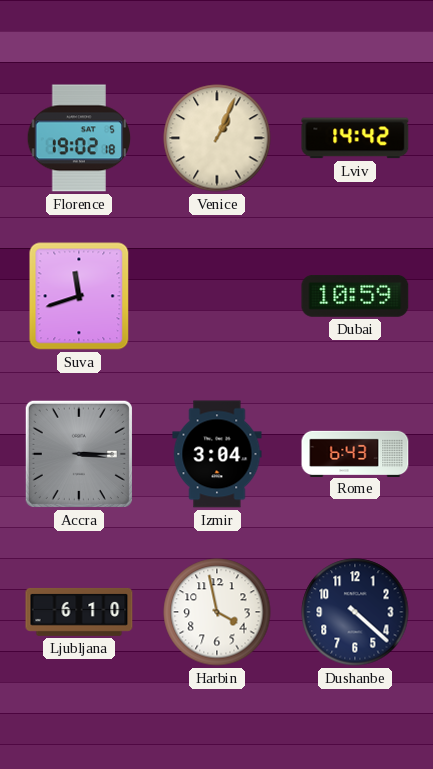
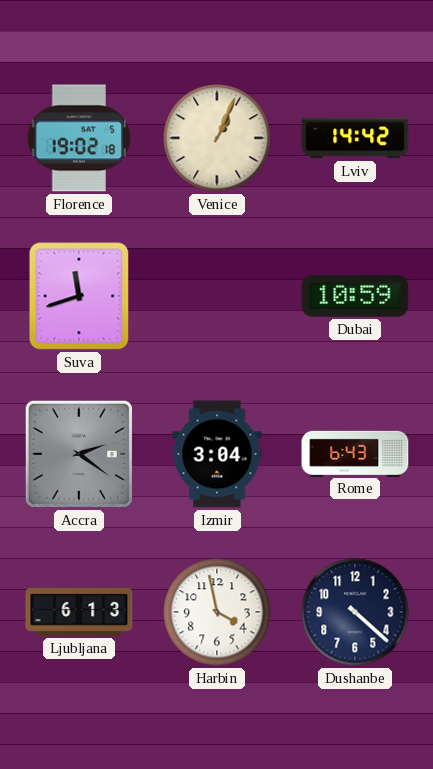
Accra: 3:15 -> 2:21 (79, 454)
Ljubljana: 6:10 -> 6:13 (79, 612)
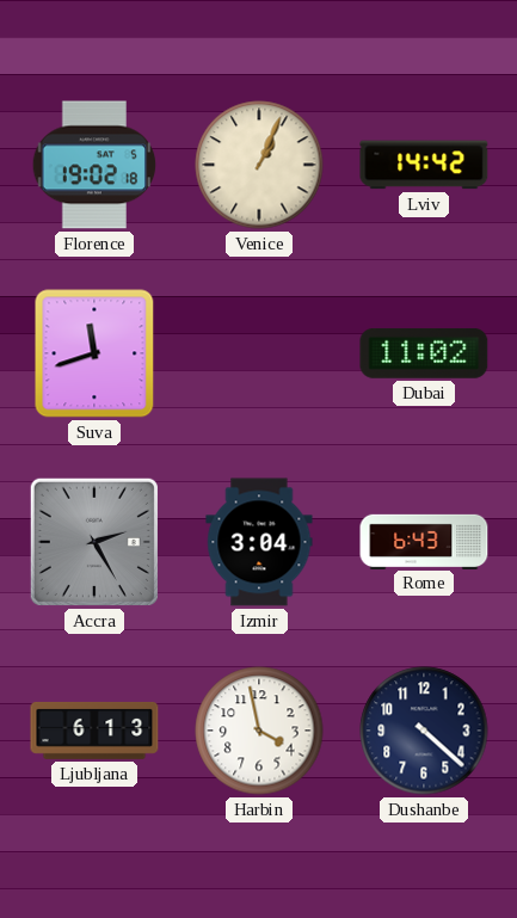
Dubai: 10:59 -> 11:02 (424, 353)
Accra: 2:21 -> 2:25 (94, 542)
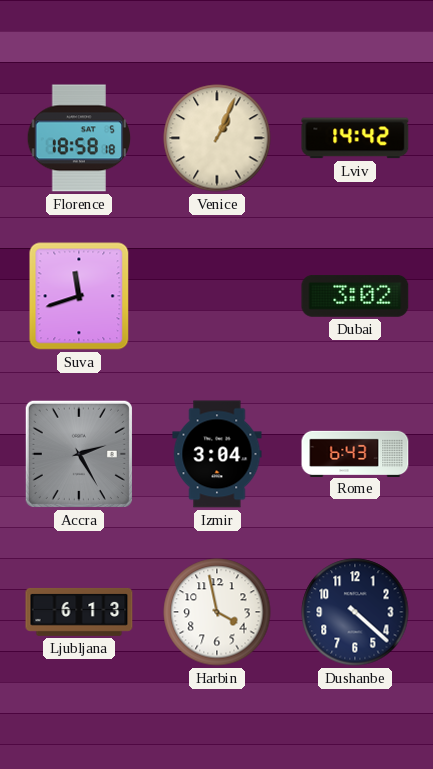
Florence: 19:02 -> 18:58 (79, 138)
Dubai: 11:02 -> 3:02 (355, 296)
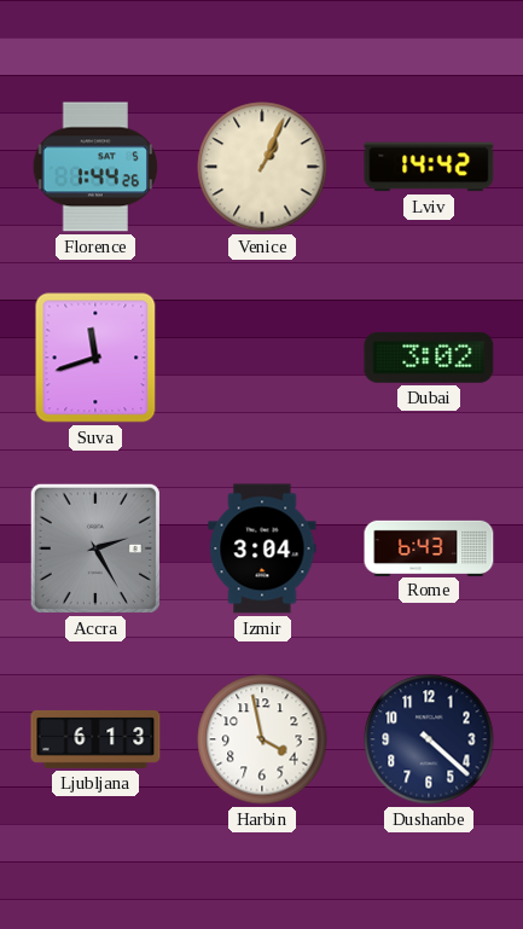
Florence: 18:58 -> 1:44 (95, 167)
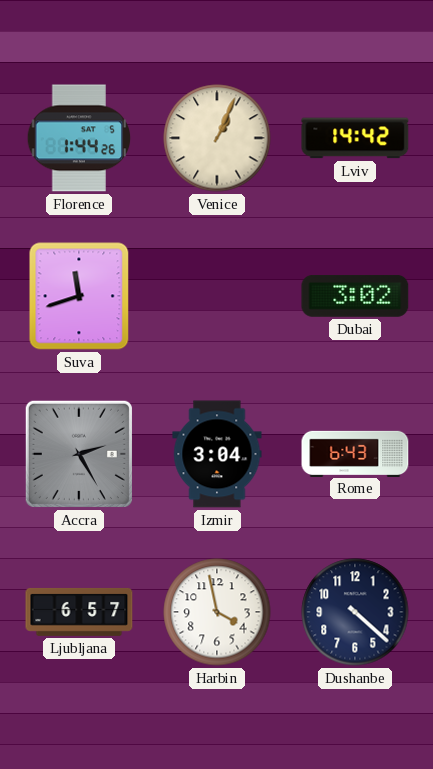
Ljubljana: 6:13 -> 6:57 (79, 612)
